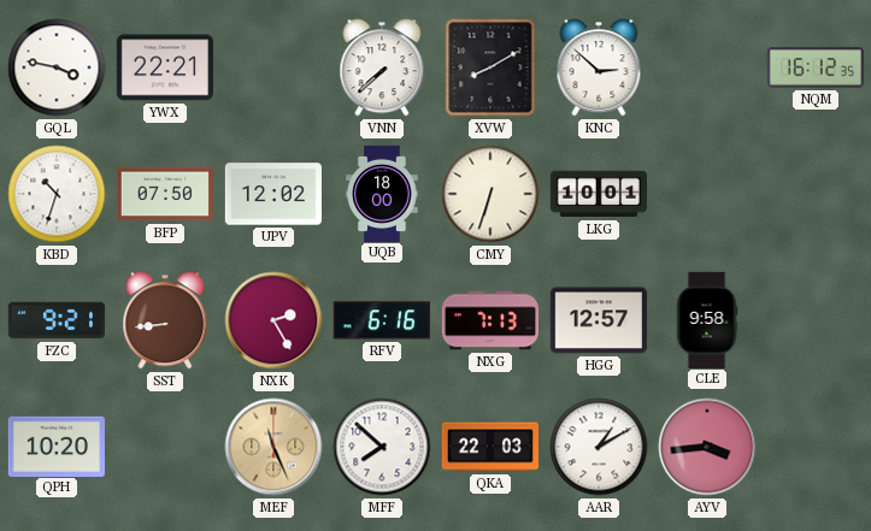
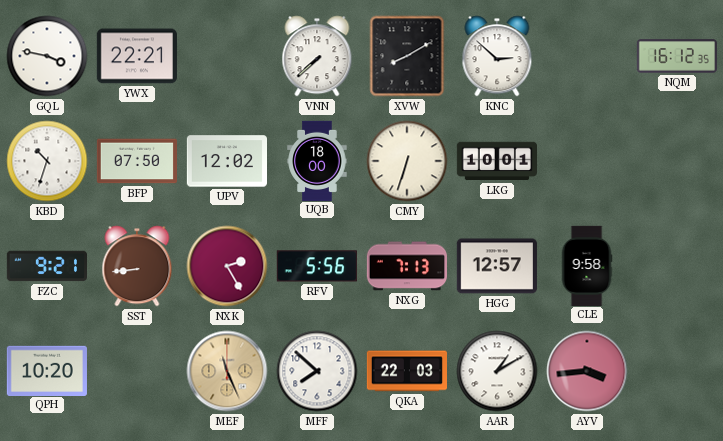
RFV: 6:16 -> 5:56 (317, 266)
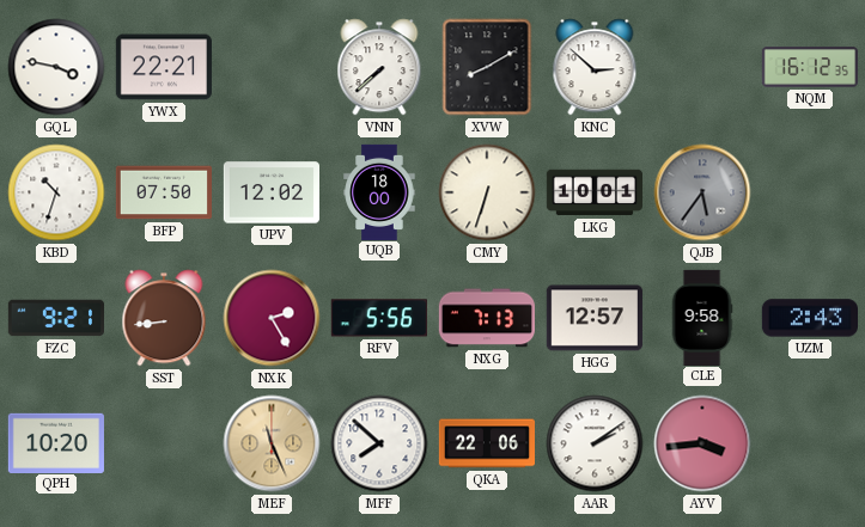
QJB: none -> 5:36 (702, 192)
UZM: none -> 2:43 (809, 318)
QKA: 22:03 -> 22:06 (486, 443)
AAR: 1:10 -> 2:09 (595, 443)
